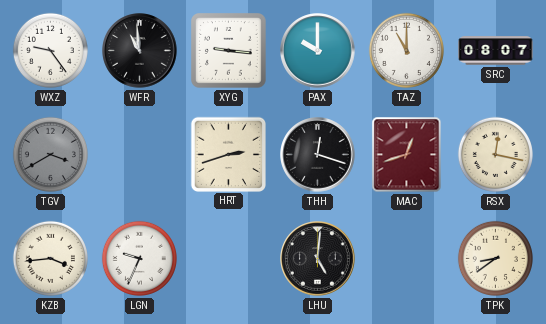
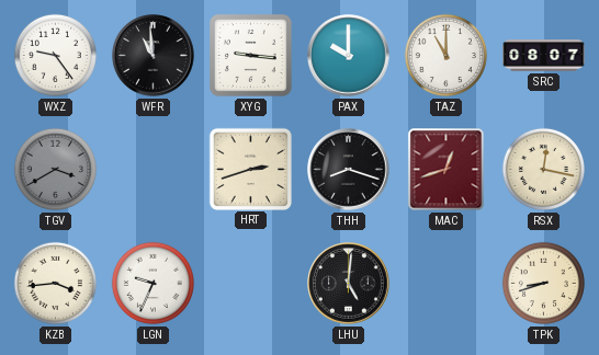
THH: 12:18 -> 8:18 (349, 170)
TPK: 8:39 -> 8:42 (543, 283)
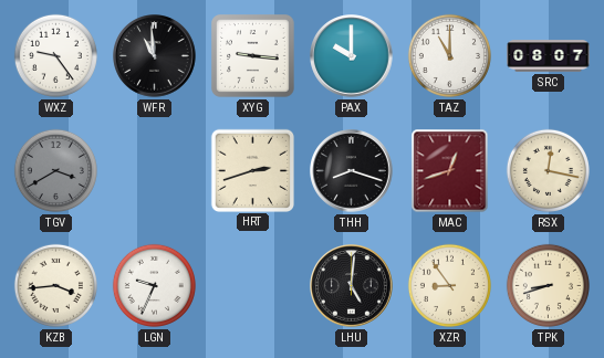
XZR: none -> 8:54 (449, 285)
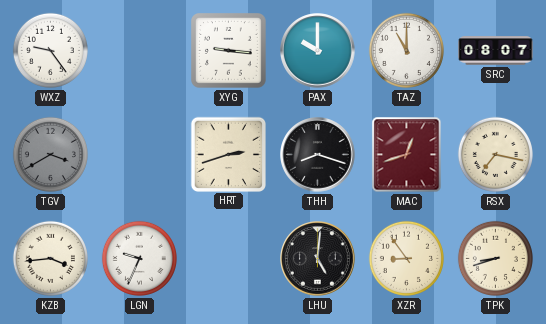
WFR: 10:59 -> none (155, 56)
RSX: 12:17 -> 7:17 (495, 154)
